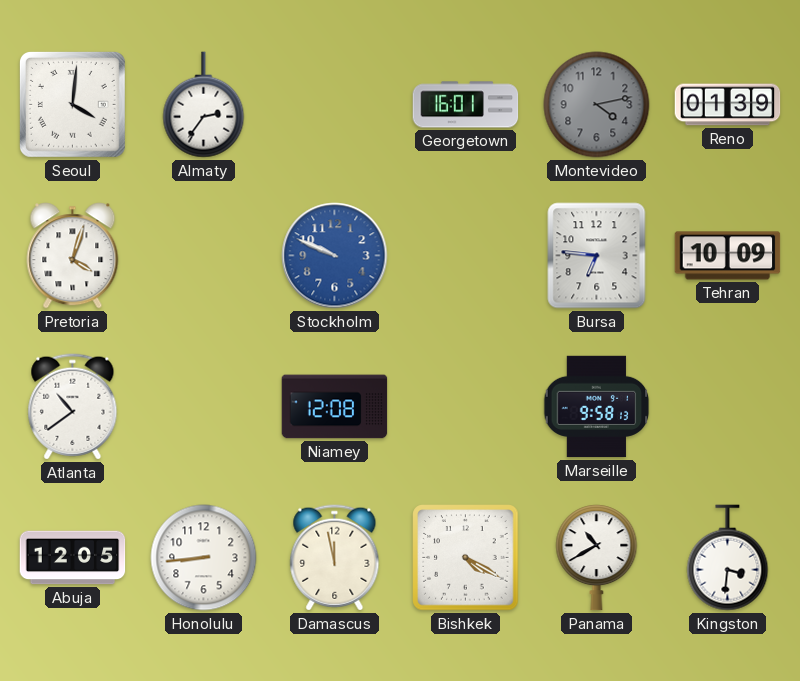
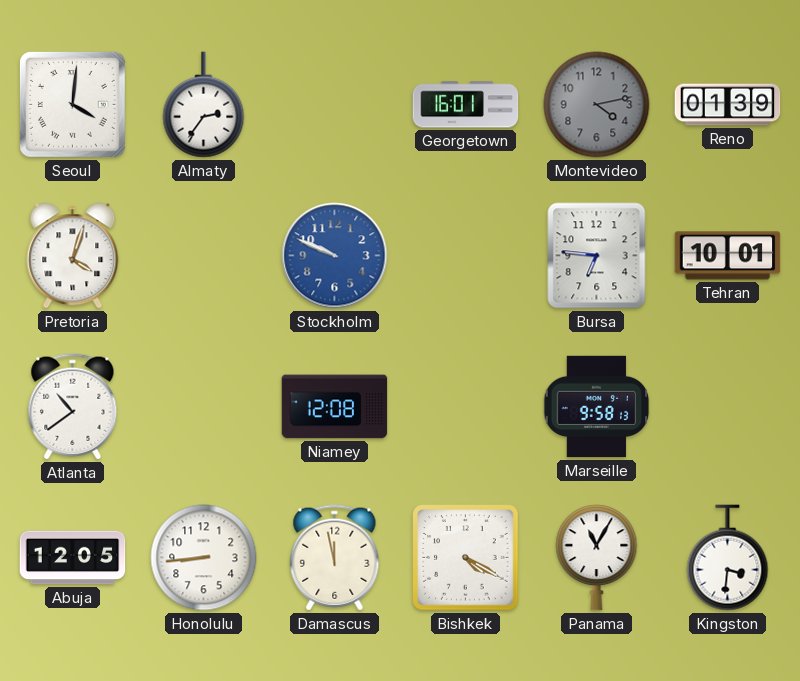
Tehran: 10:09 -> 10:01 (728, 256)
Panama: 10:40 -> 11:05 (597, 558)
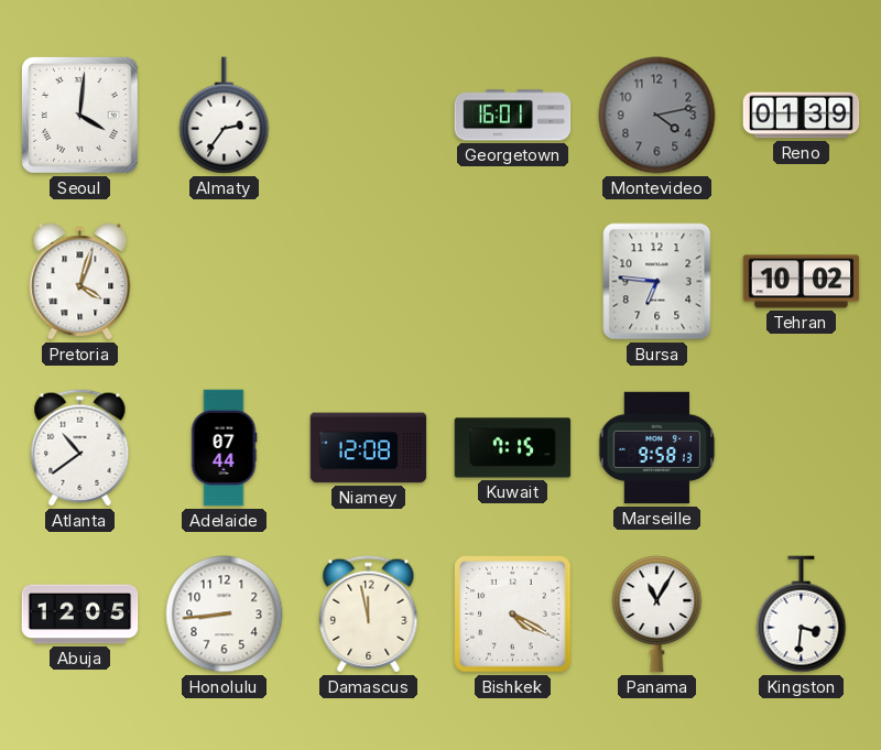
Stockholm: 9:49 -> none (335, 256)
Tehran: 10:01 -> 10:02 (802, 282)
Adelaide: none -> 07:44 (224, 448)
Kuwait: none -> 7:15 (513, 448)
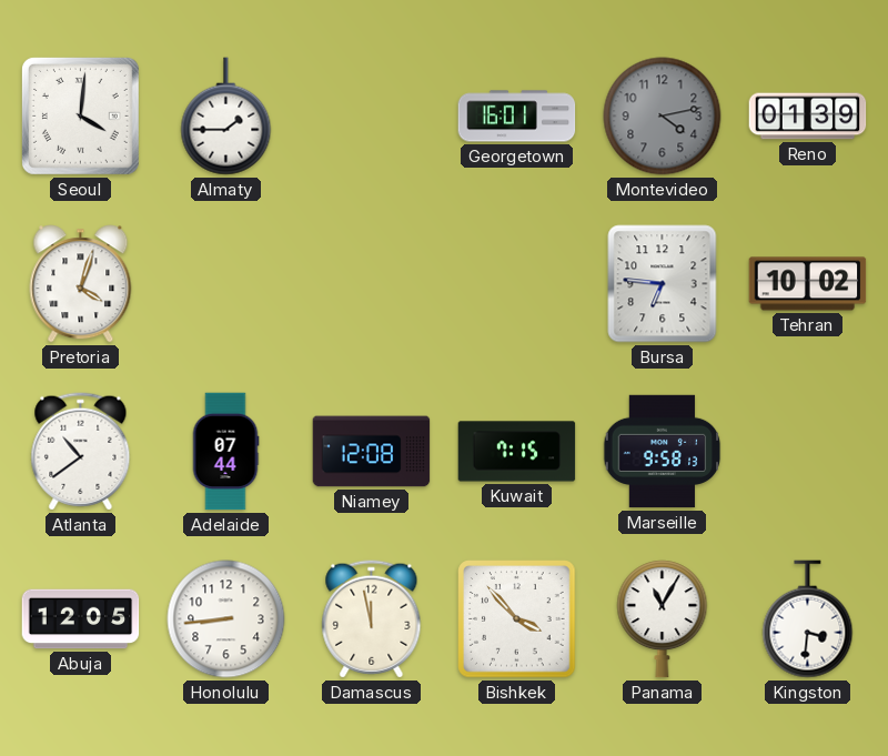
Almaty: 2:36 -> 1:45 (226, 117)
Bishkek: 4:20 -> 3:53 (517, 619)
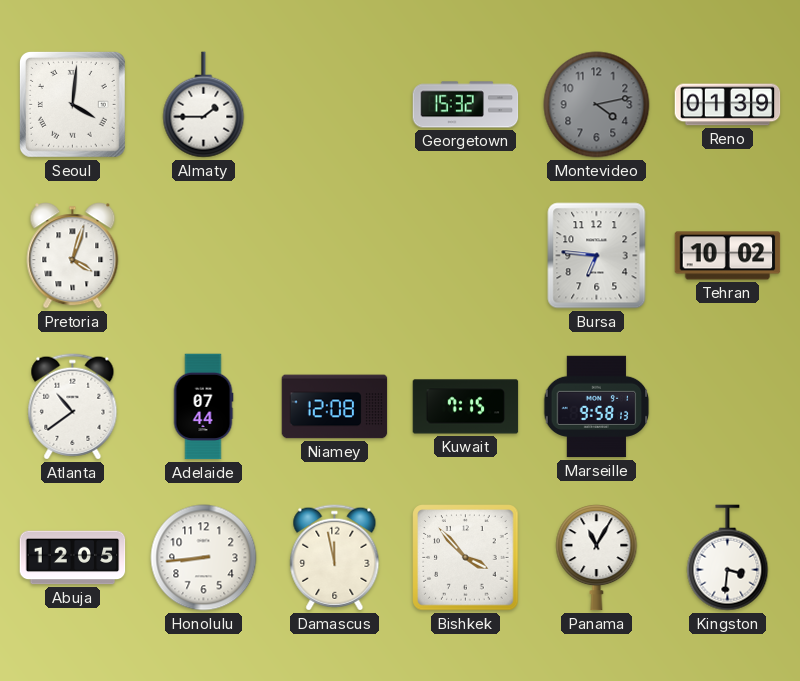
Georgetown: 16:01 -> 15:32 (466, 105)
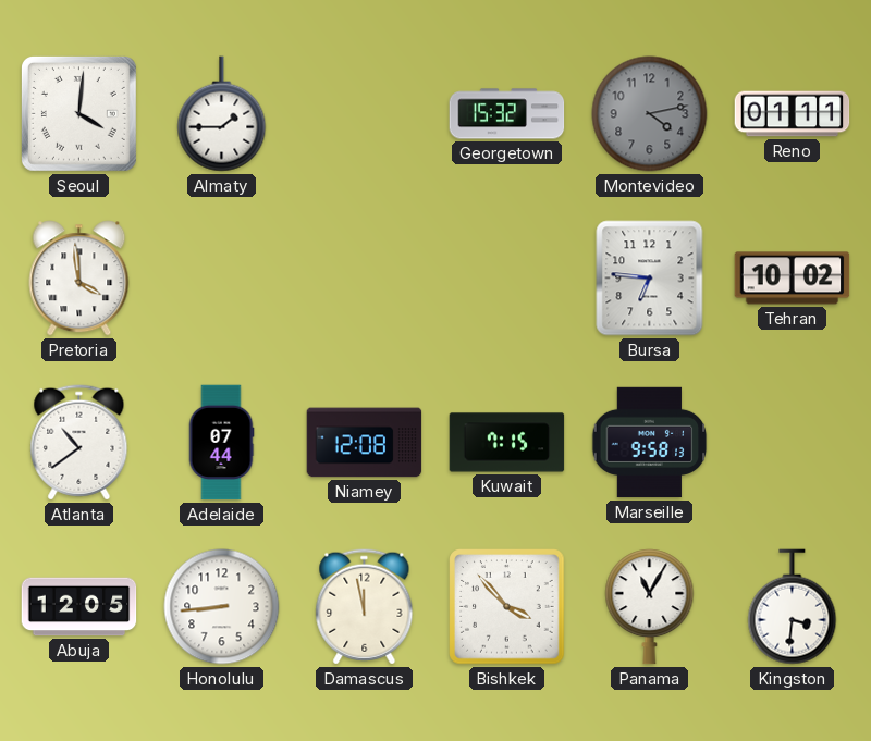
Reno: 01:39 -> 01:11 (793, 114)
Pretoria: 4:03 -> 3:59 (79, 279)
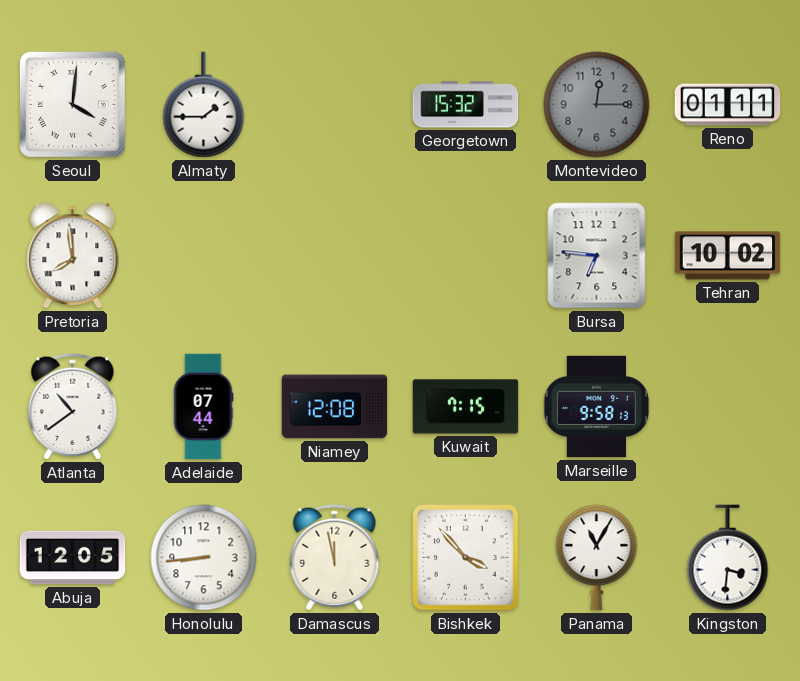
Montevideo: 4:13 -> 12:15 (597, 105)
Pretoria: 3:59 -> 7:59 (73, 256)
